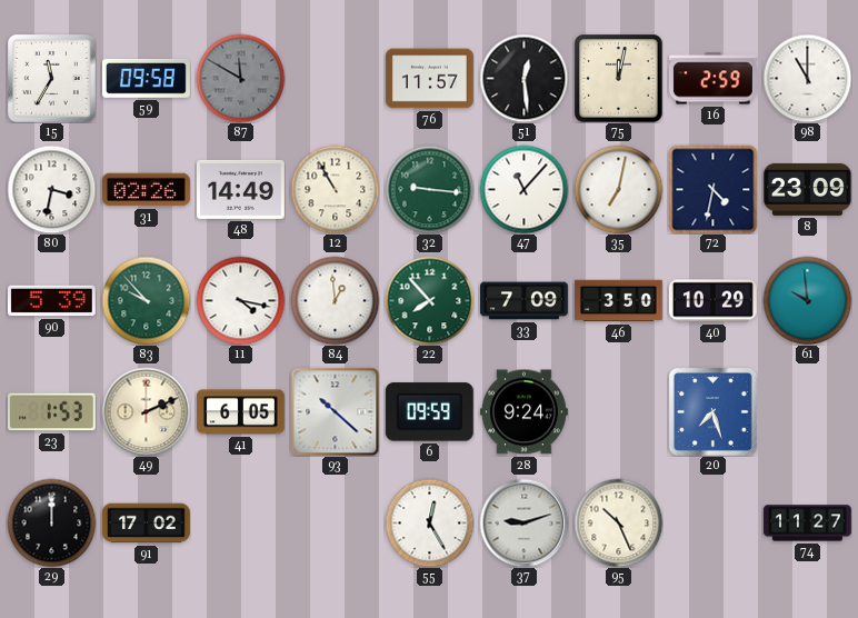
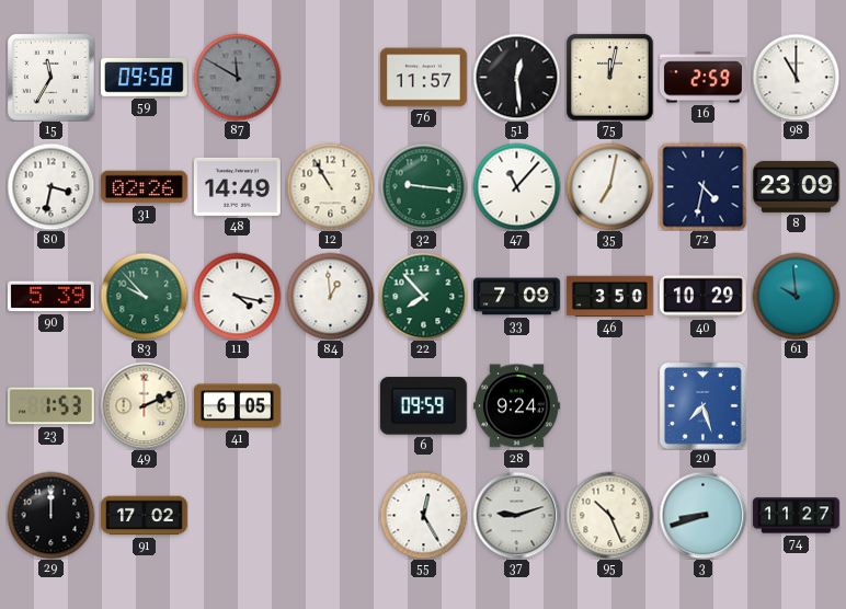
93: 10:22 -> none (335, 411)
3: none -> 8:42 (702, 515)
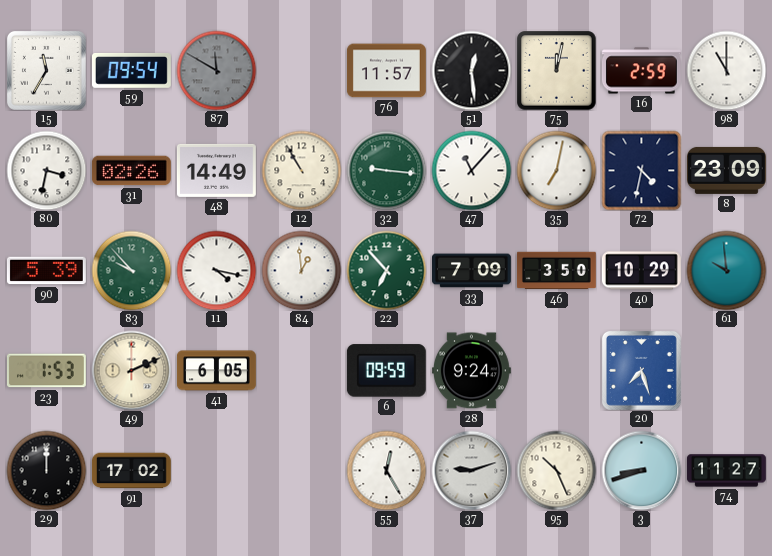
59: 09:58 -> 09:54 (131, 71)
22: 7:53 -> 6:53 (386, 270)
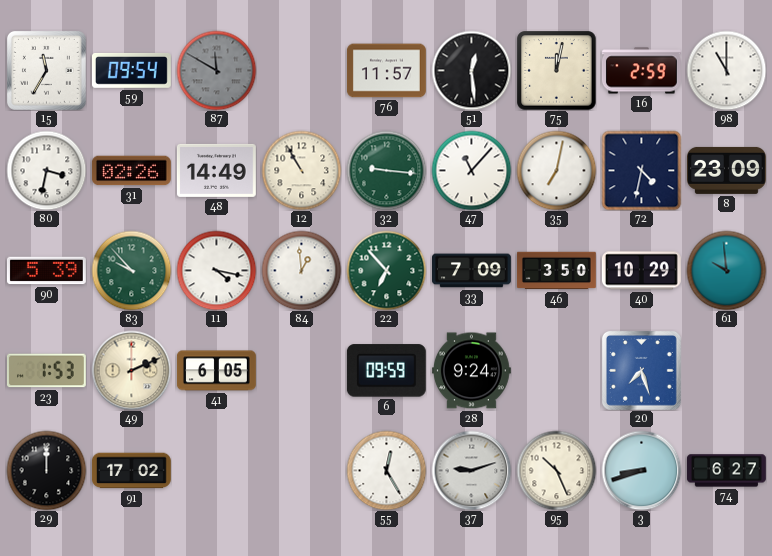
74: 11:27 -> 6:27 (727, 471)
